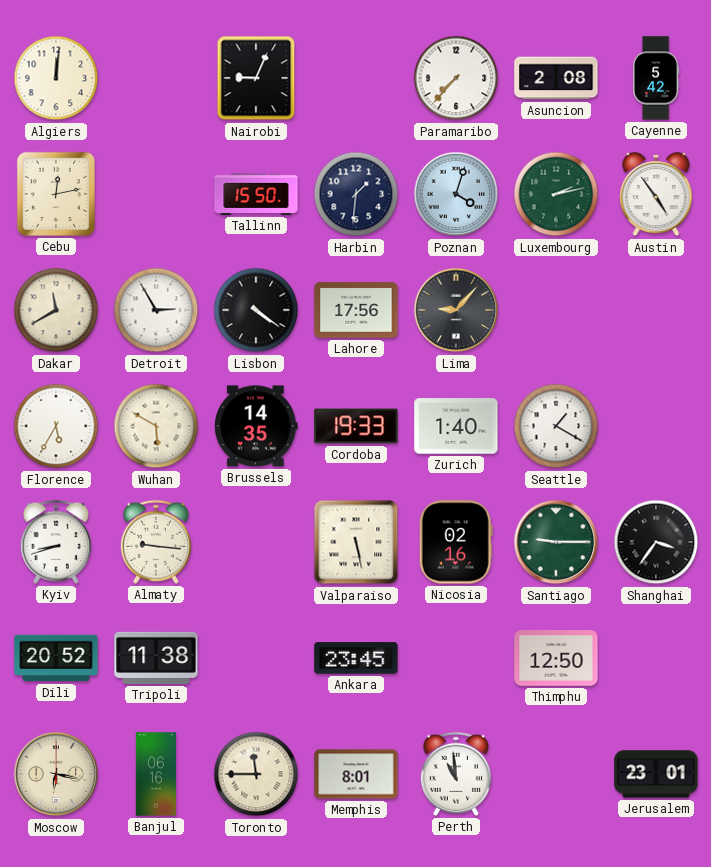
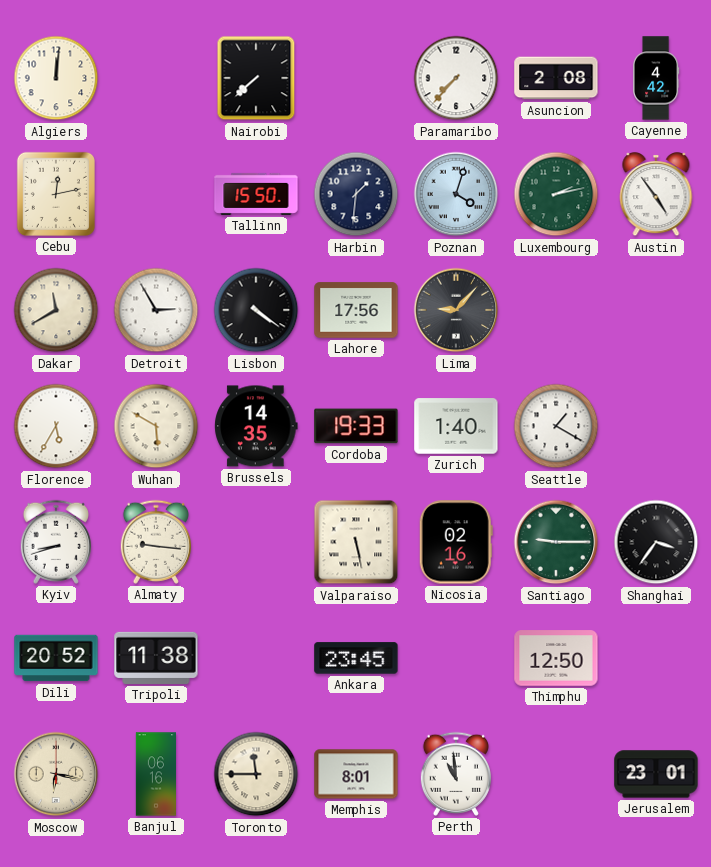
Nairobi: 9:04 -> 7:38 (256, 78)
Cayenne: 5:42 -> 4:42 (656, 78)
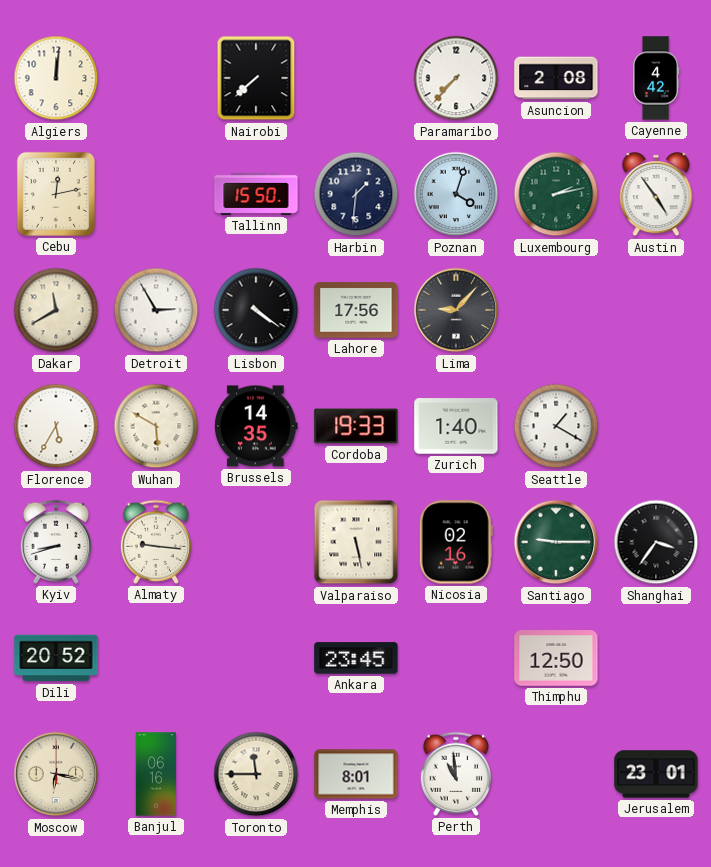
Tripoli: 11:38 -> none (156, 658)
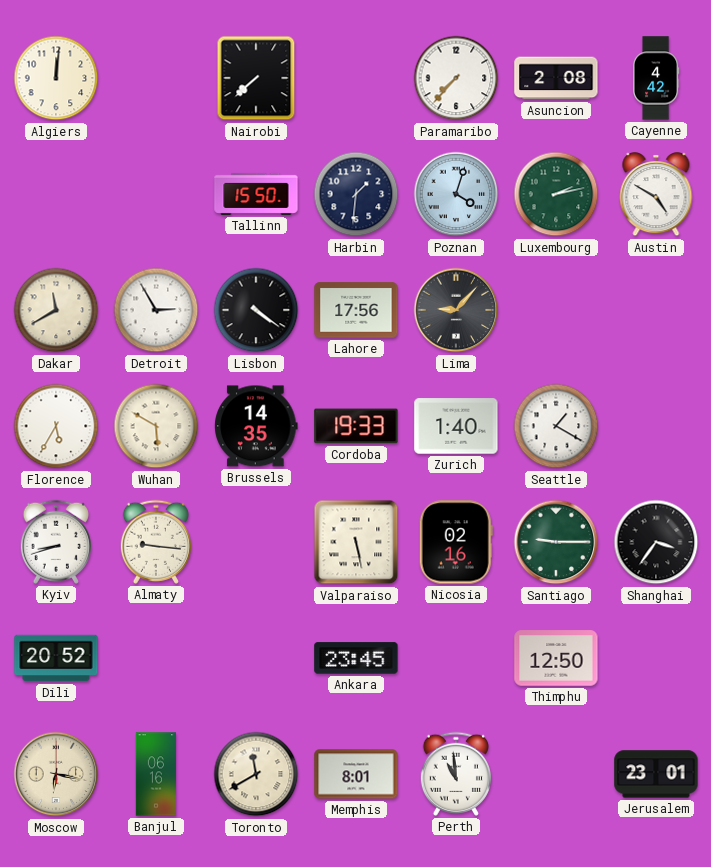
Cebu: 12:13 -> none (56, 194)
Austin: 4:54 -> 4:50 (656, 195)
Toronto: 11:45 -> 11:40 (256, 774)
